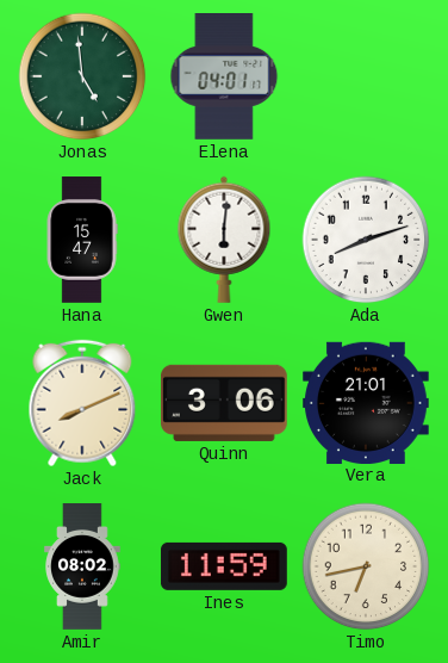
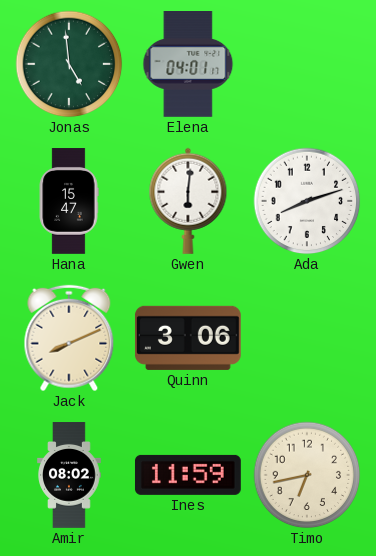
Vera: 21:01 -> none (367, 402)
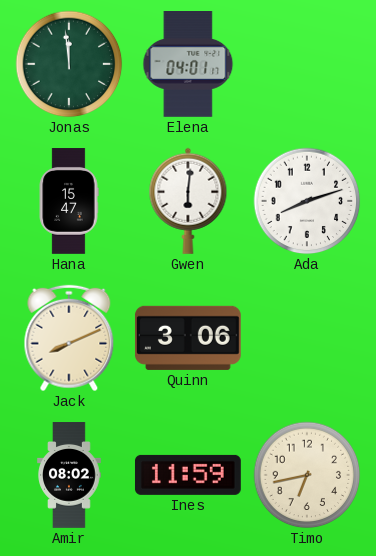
Jonas: 4:59 -> 11:59 (69, 64)
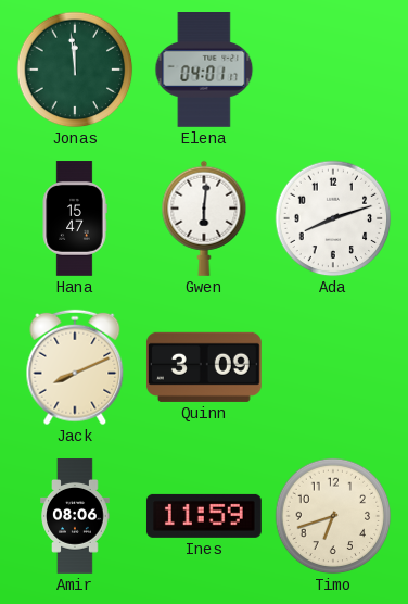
Quinn: 3:06 -> 3:09 (204, 367)
Amir: 08:02 -> 08:06 (75, 516)
Timo: 6:43 -> 6:42 (333, 516)
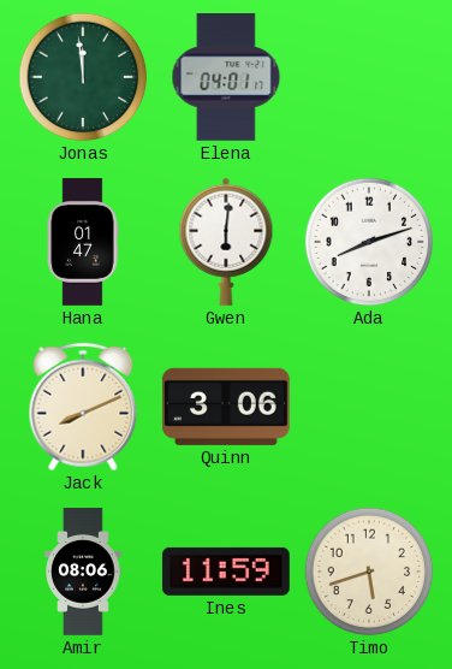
Hana: 15:47 -> 01:47 (83, 242)
Quinn: 3:09 -> 3:06 (226, 407)
Timo: 6:42 -> 5:42 (369, 572)
